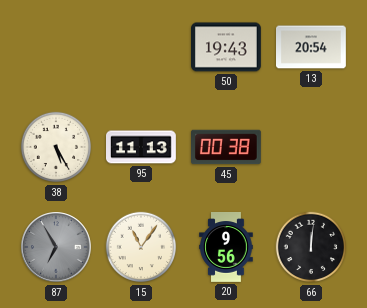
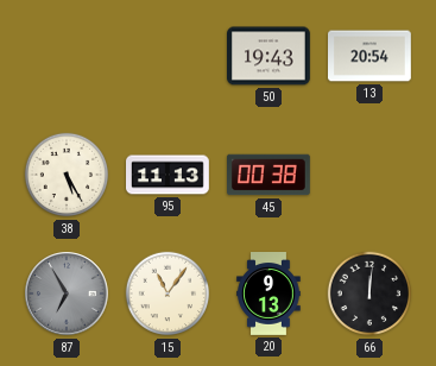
20: 9:56 -> 9:13 (268, 294)
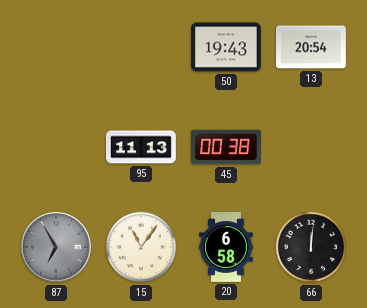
38: 5:25 -> none (67, 175)
20: 9:13 -> 6:58 (226, 247)
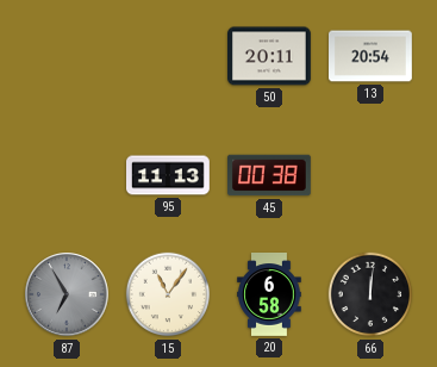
50: 19:43 -> 20:11 (270, 56)
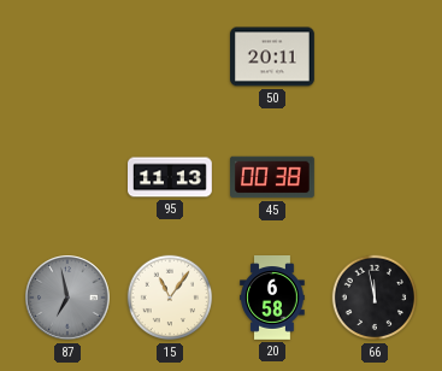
13: 20:54 -> none (372, 56)
87: 6:55 -> 6:58 (67, 298)
66: 12:01 -> 11:58 (375, 298)
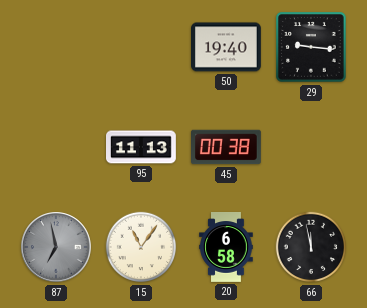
50: 20:11 -> 19:40 (227, 47)
29: none -> 9:16 (311, 47)
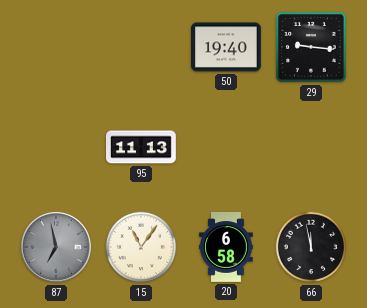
45: 00:38 -> none (227, 147)
